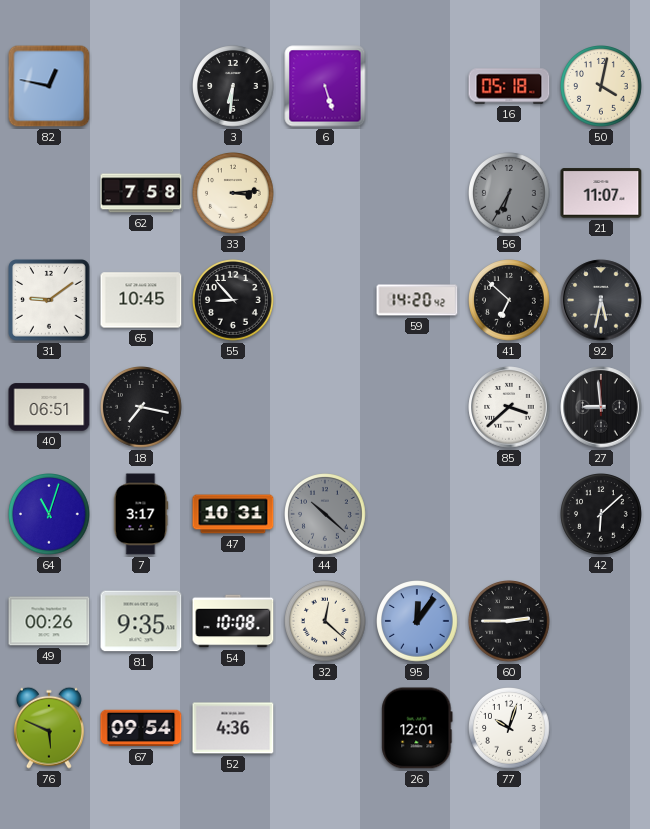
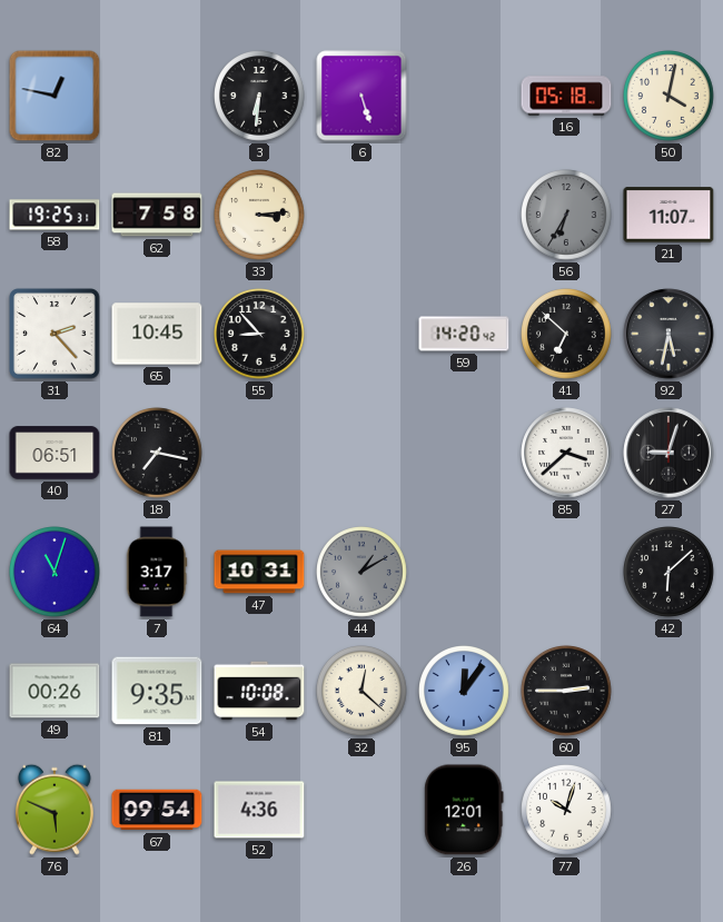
58: none -> 19:25 (55, 215)
31: 9:09 -> 2:23 (56, 335)
27: 8:59 -> 9:03 (668, 453)
44: 10:22 -> 1:10 (363, 573)
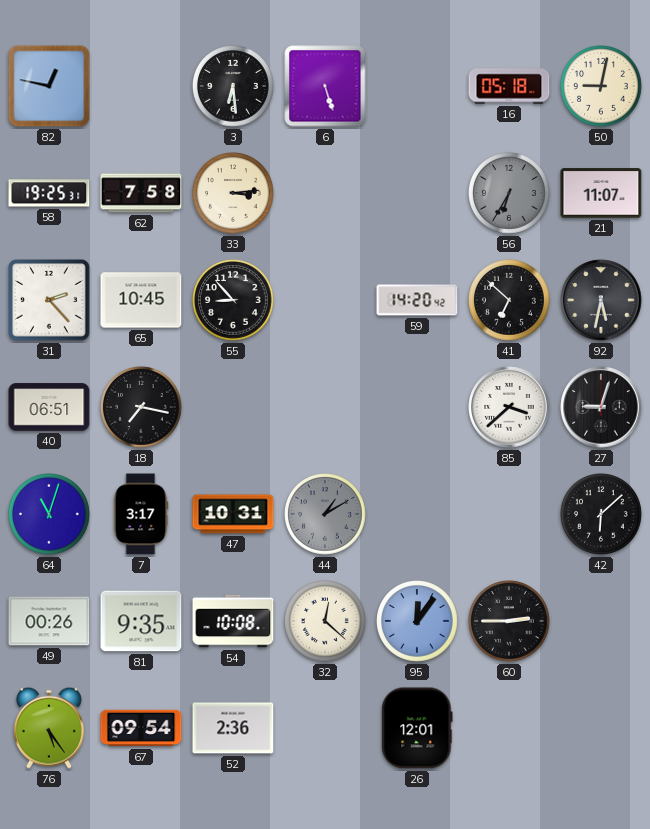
3: 6:31 -> 6:29 (234, 87)
50: 4:02 -> 9:02 (602, 87)
76: 5:49 -> 5:24 (49, 728)
52: 4:36 -> 2:36 (233, 728)
77: 10:03 -> none (567, 811)
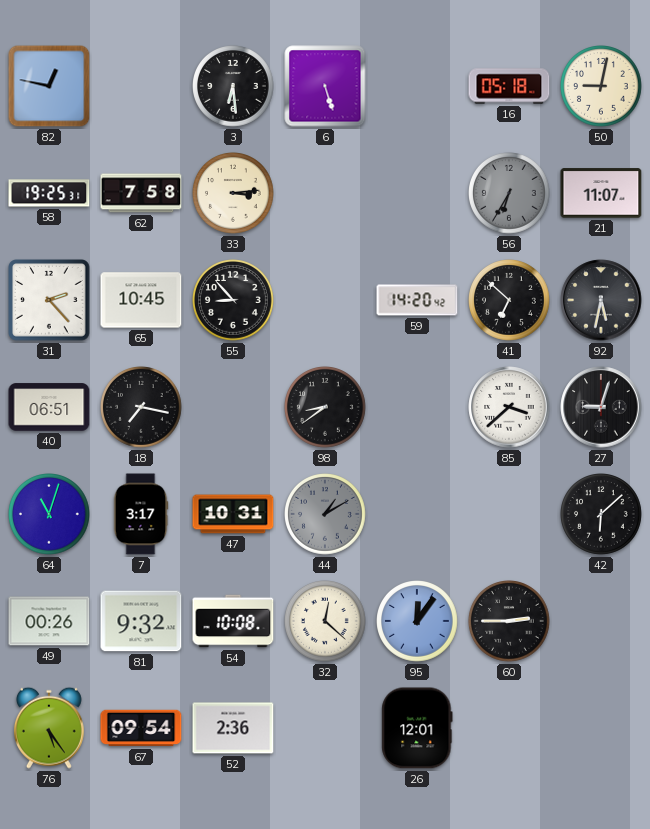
98: none -> 8:39 (326, 408)
81: 9:35 -> 9:32 (141, 621)
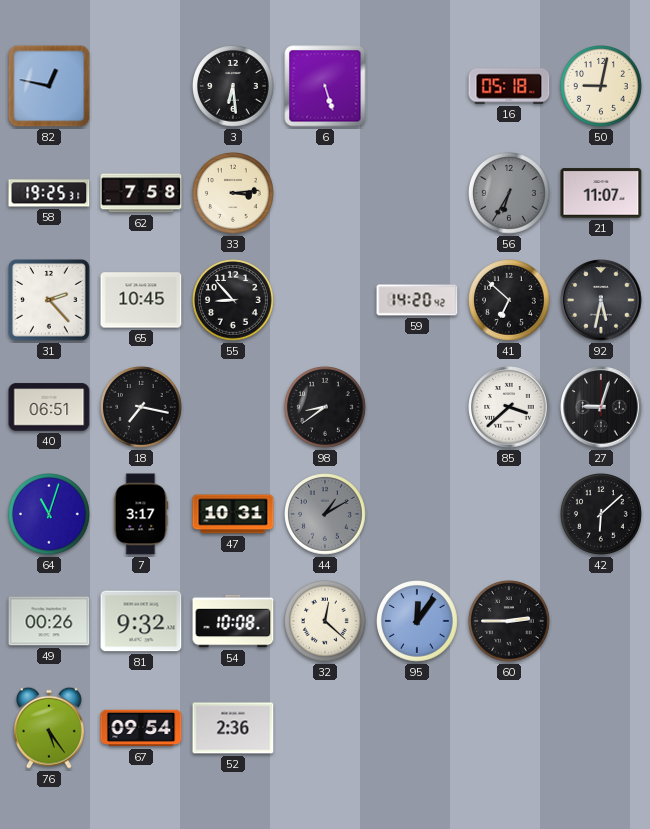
26: 12:01 -> none (417, 728)
